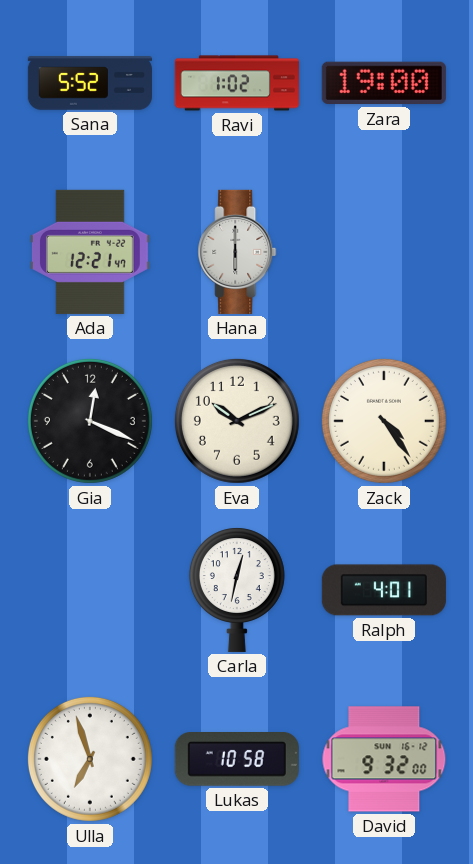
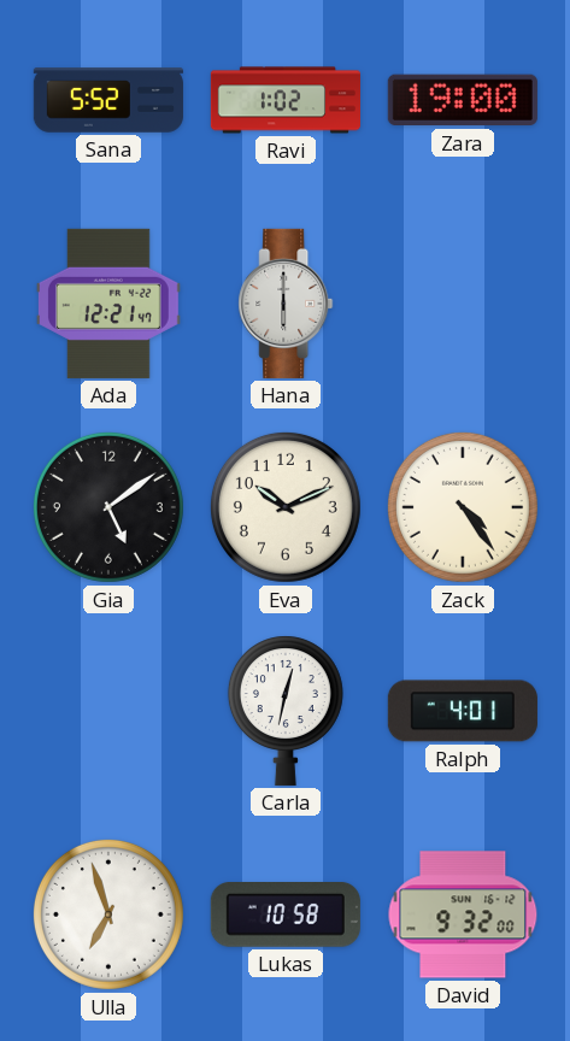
Gia: 12:19 -> 5:09 (108, 507)
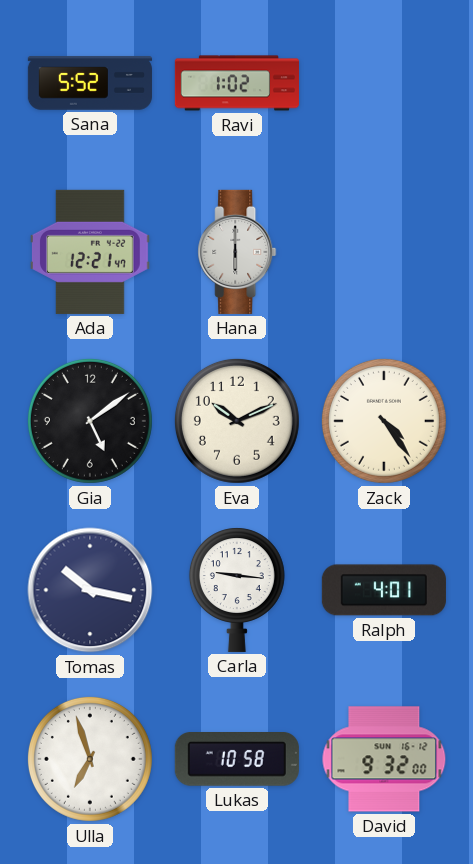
Zara: 19:00 -> none (463, 100)
Tomas: none -> 10:17 (90, 590)
Carla: 12:32 -> 9:16 (237, 590)
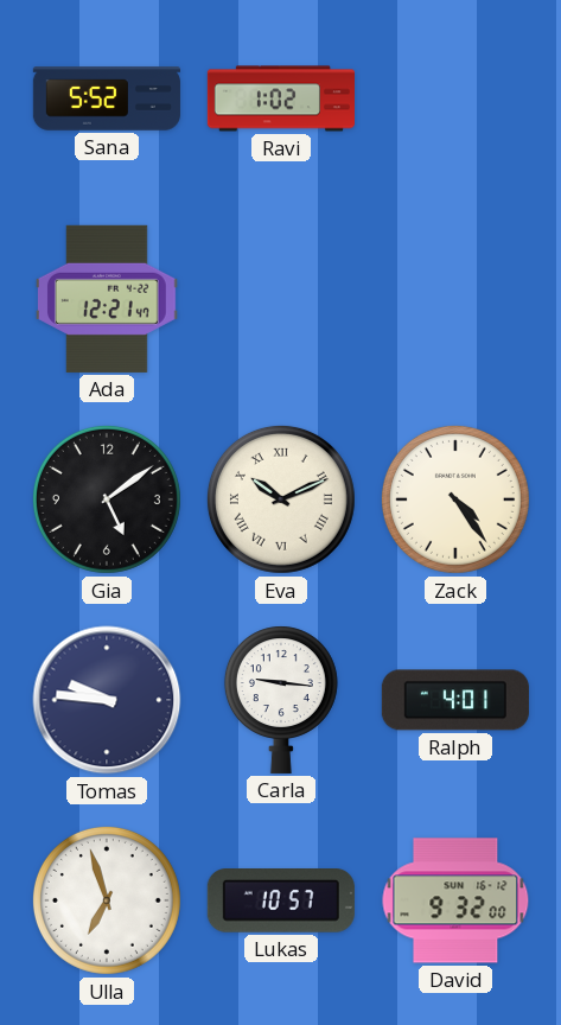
Hana: 6:00 -> none (237, 252)
Eva numerals: Arabic -> Roman (281, 499)
Tomas: 10:17 -> 9:46 (107, 700)
Lukas: 10:58 -> 10:57 (281, 902)
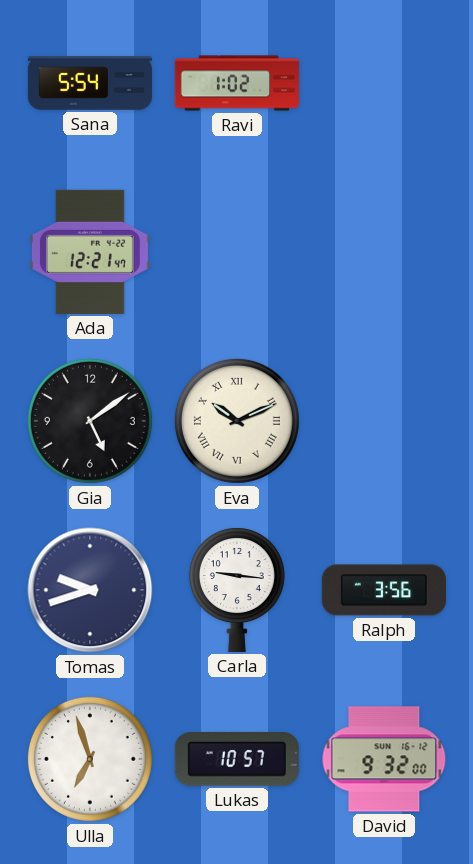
Sana: 5:52 -> 5:54 (90, 83)
Zack: 4:24 -> none (455, 499)
Tomas: 9:46 -> 9:42 (90, 590)
Ralph: 4:01 -> 3:56 (384, 590)
